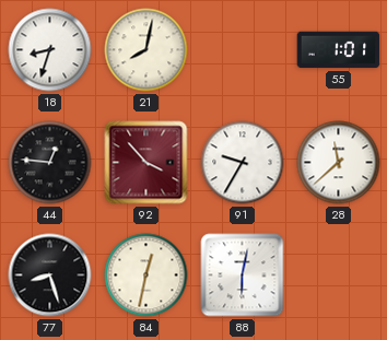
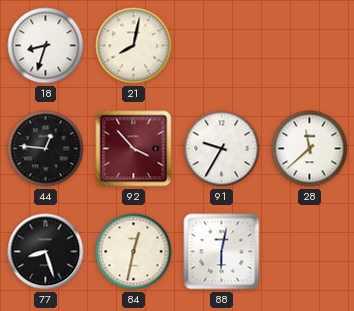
55: 1:01 -> none (339, 50)
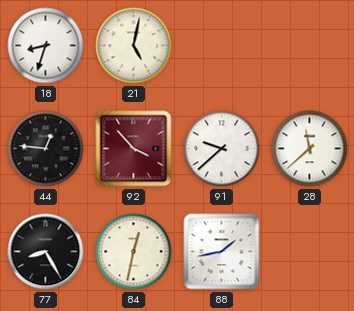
21: 8:02 -> 5:02 (134, 46)
91: 9:35 -> 9:38 (222, 149)
77: 8:27 -> 8:25 (46, 252)
88: 6:02 -> 1:43 (222, 252)
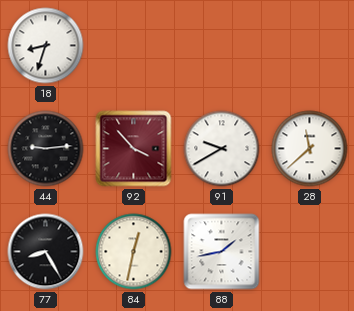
21: 5:02 -> none (134, 46)
44: 12:46 -> 9:14 (46, 149)
91: 9:38 -> 9:40 (222, 149)
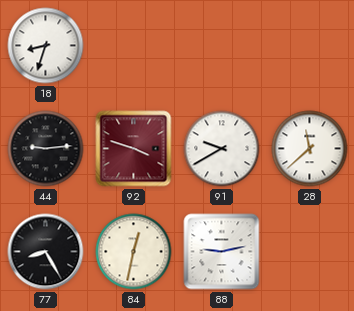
92: 3:53 -> 3:48 (134, 149)
88: 1:43 -> 9:13 (222, 252)
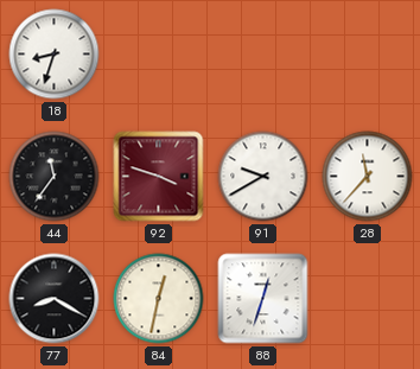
44: 9:14 -> 11:36 (55, 177)
28: 11:38 -> 11:37 (368, 177)
77: 8:25 -> 8:20 (55, 299)
88: 9:13 -> 12:33 (263, 299)
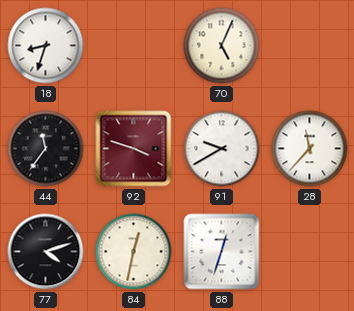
70: none -> 5:04 (222, 46)
77: 8:20 -> 4:12 (46, 252)
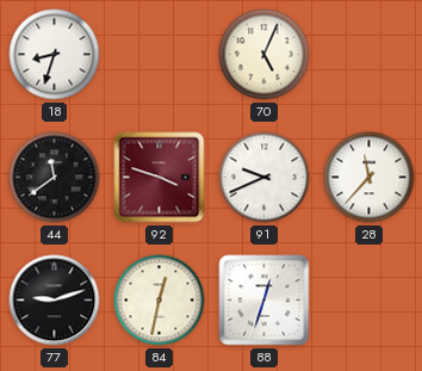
44: 11:36 -> 11:39 (55, 178)
91: 9:40 -> 9:41 (265, 178)
77: 4:12 -> 9:12 (55, 301)
